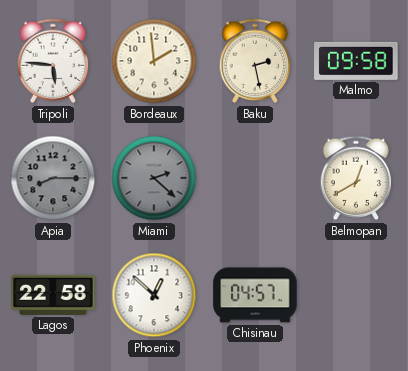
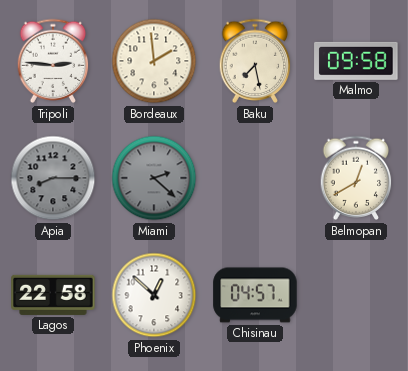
Tripoli: 5:46 -> 2:46 (53, 61)
Baku: 2:28 -> 7:28 (255, 61)
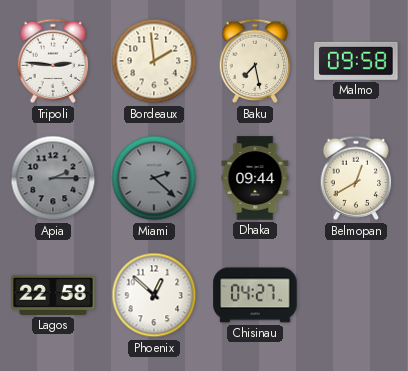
Apia: 8:15 -> 2:15 (53, 178)
Dhaka: none -> 09:44 (255, 178)
Chisinau: 04:57 -> 04:27 (255, 295)
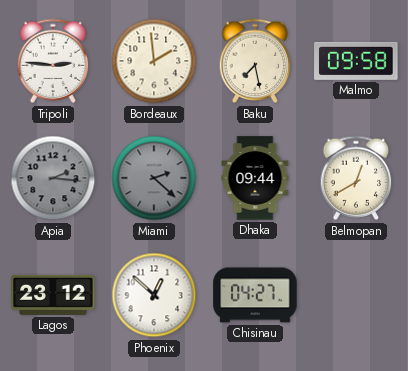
Apia: 2:15 -> 2:16 (53, 178)
Lagos: 22:58 -> 23:12 (53, 295)
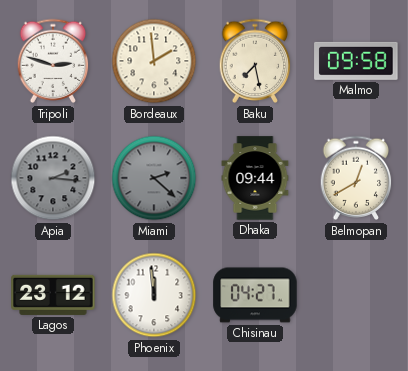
Tripoli: 2:46 -> 2:48 (53, 61)
Phoenix: 12:52 -> 11:59 (154, 295)
